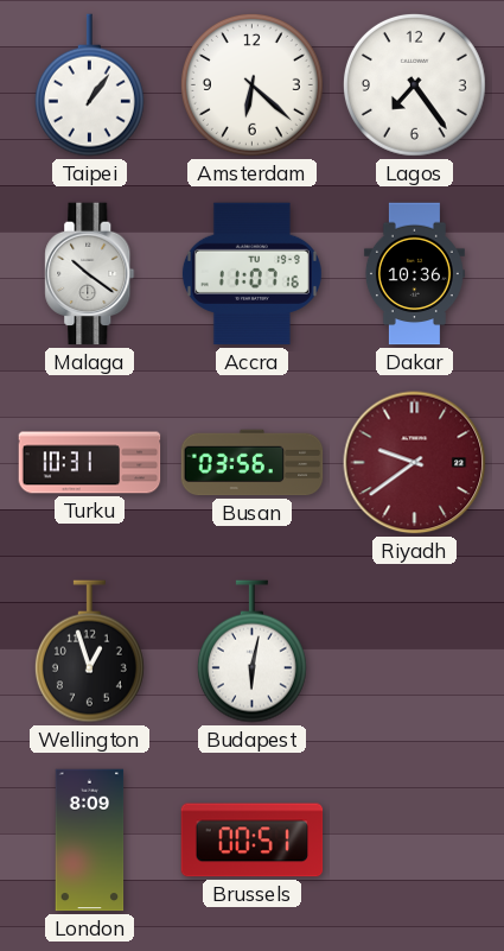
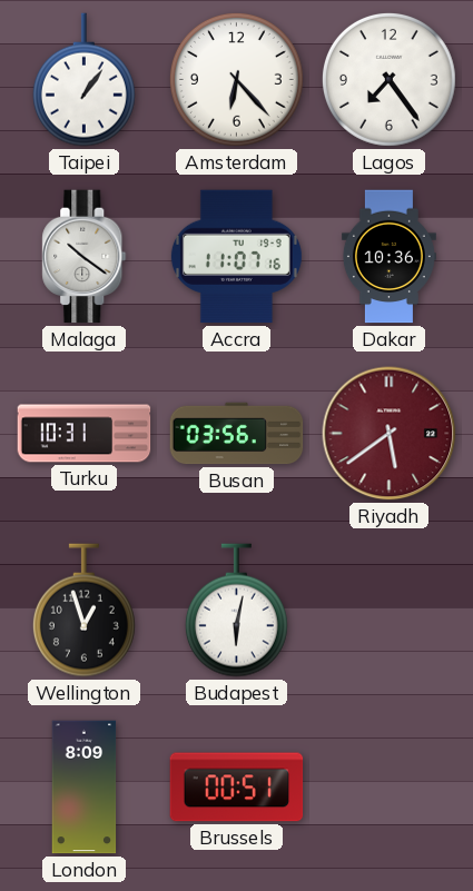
Amsterdam: 6:22 -> 6:23 (236, 79)
Riyadh: 9:39 -> 5:39 (390, 434)
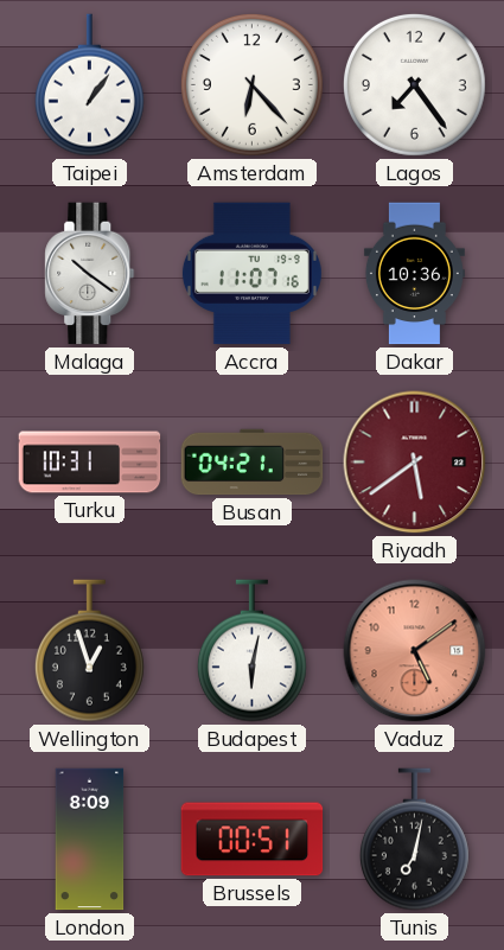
Busan: 03:56 -> 04:21 (253, 463)
Vaduz: none -> 5:09 (415, 651)
Tunis: none -> 7:02 (414, 840)
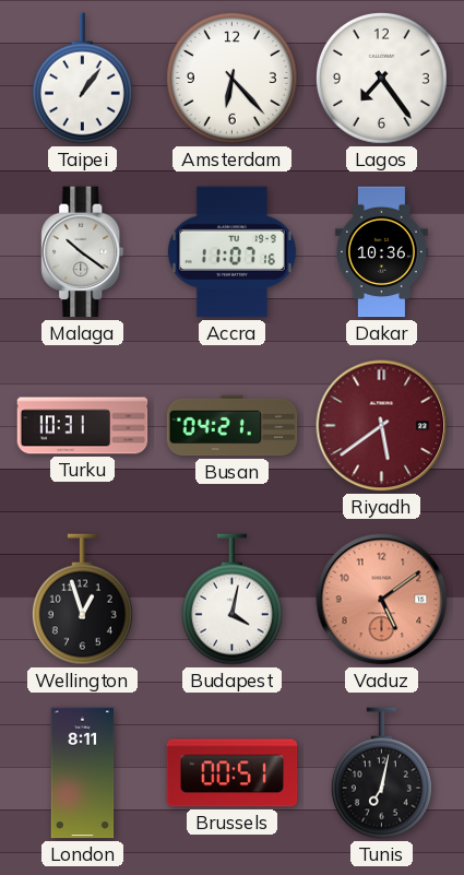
Budapest: 6:02 -> 4:02 (231, 600)
London: 8:09 -> 8:11 (83, 773)
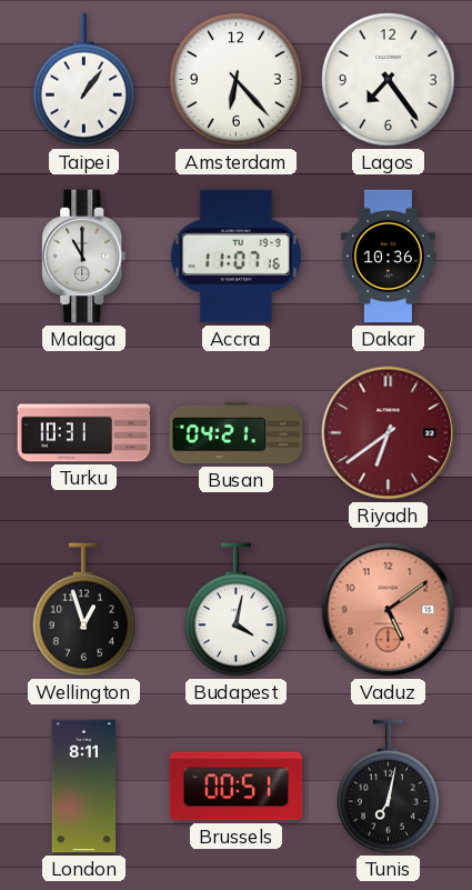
Malaga: 10:21 -> 11:00 (84, 257)
Riyadh: 5:39 -> 6:39 (389, 433)
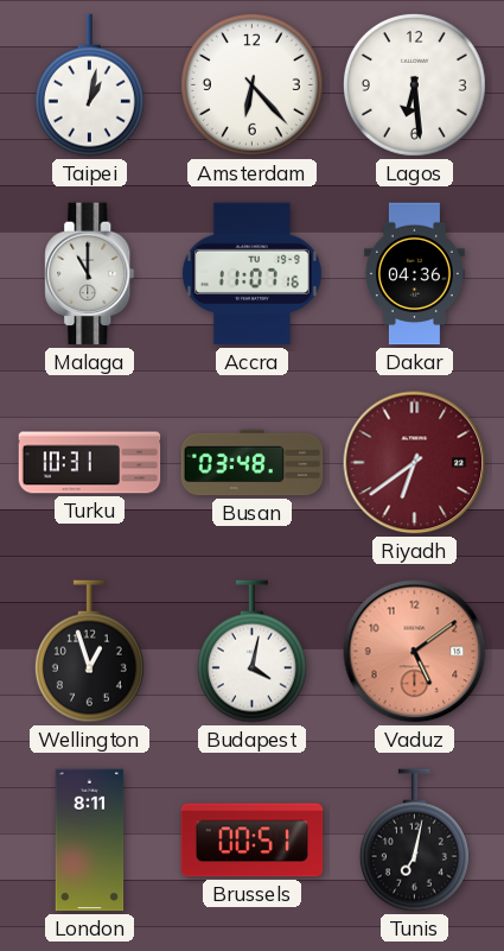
Taipei: 1:06 -> 1:02 (89, 85)
Lagos: 7:24 -> 6:29 (414, 84)
Dakar: 10:36 -> 04:36 (414, 274)
Busan: 04:21 -> 03:48 (253, 463)
